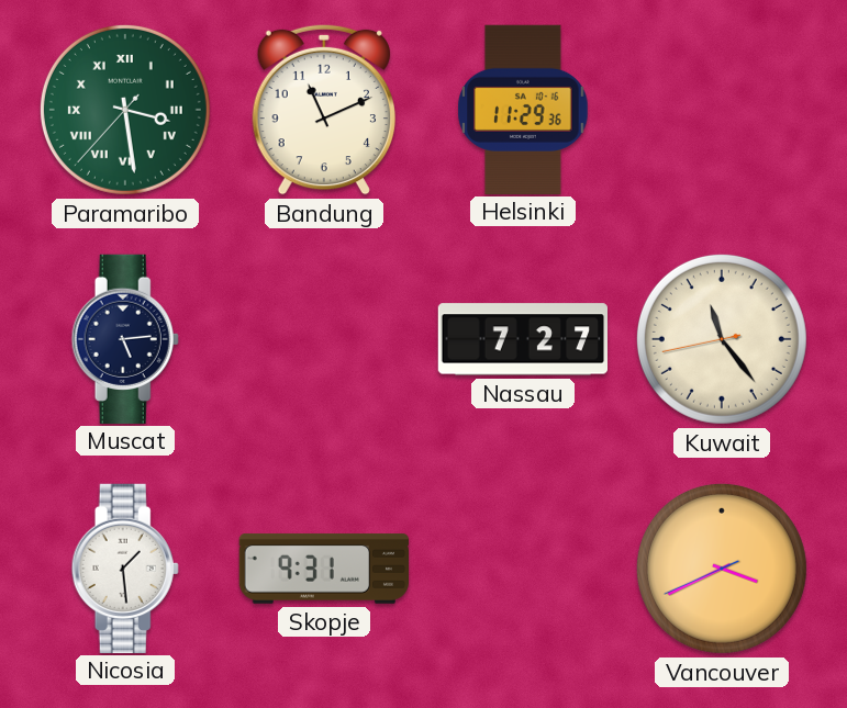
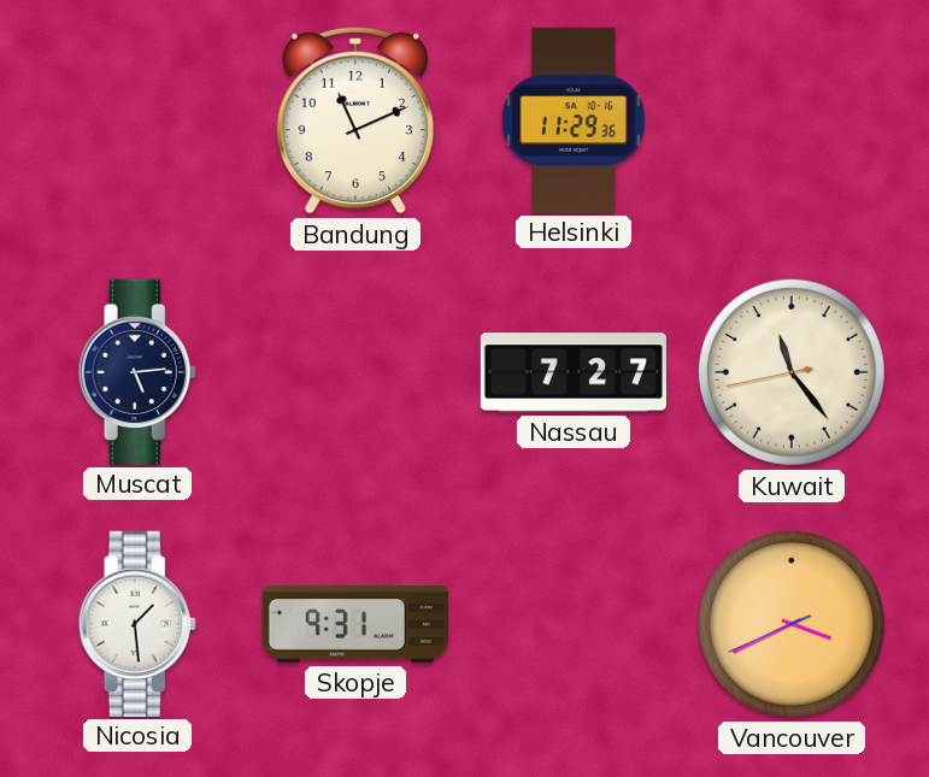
Paramaribo: 3:28 -> none (125, 110)
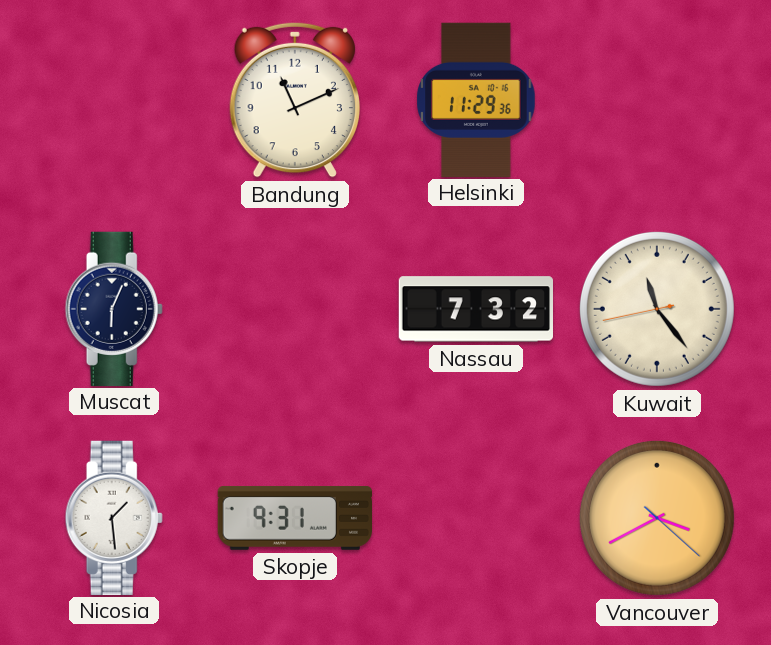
Muscat: 5:14 -> 6:04 (114, 308)
Nassau: 7:27 -> 7:32 (475, 309)
Vancouver: 3:40:41 -> 3:40:22 (657, 518)
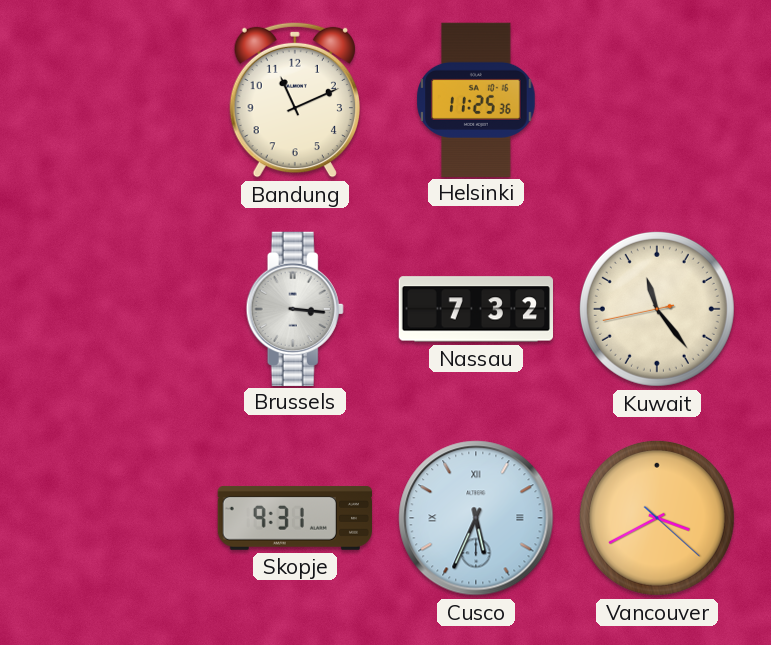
Helsinki: 11:29 -> 11:25 (476, 99)
Muscat: 6:04 -> none (114, 308)
Brussels: none -> 3:16 (295, 308)
Nicosia: 1:29 -> none (114, 517)
Cusco: none -> 5:34 (476, 518)
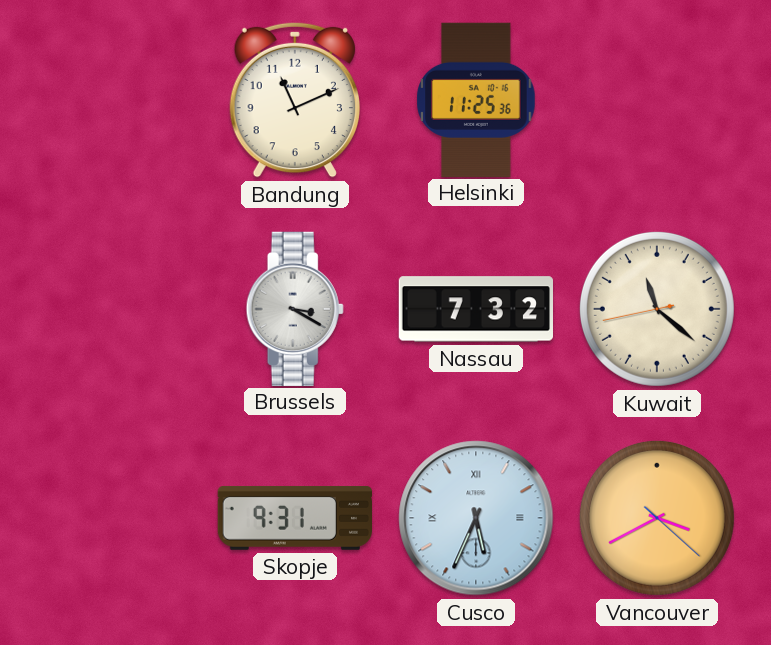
Brussels: 3:16 -> 3:20 (295, 308)
Kuwait: 11:23 -> 11:21 (657, 309)
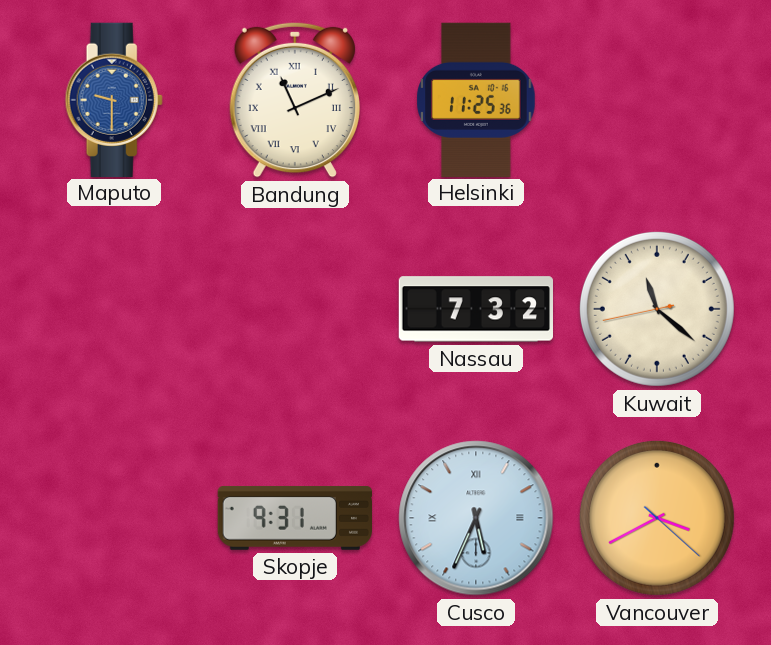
Maputo: none -> 9:30 (114, 99)
Bandung numerals: Arabic -> Roman (295, 100)
Brussels: 3:20 -> none (295, 308)
